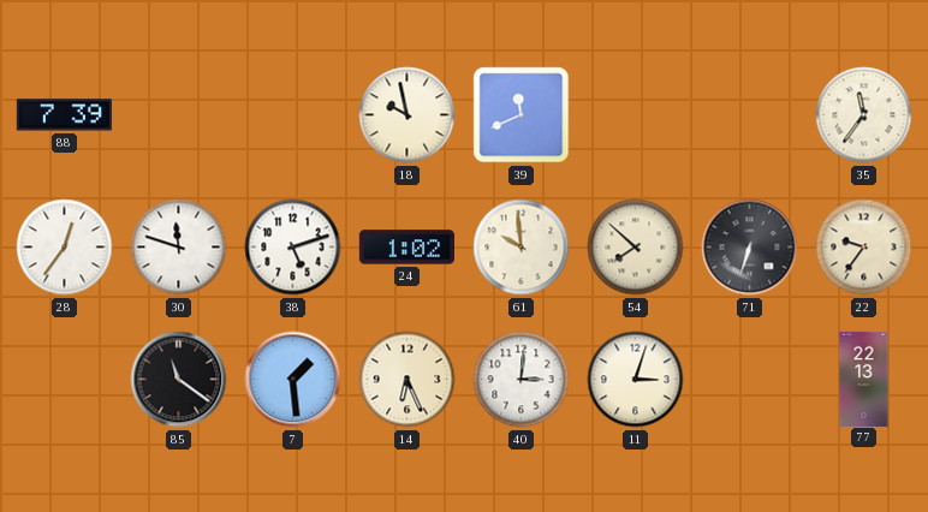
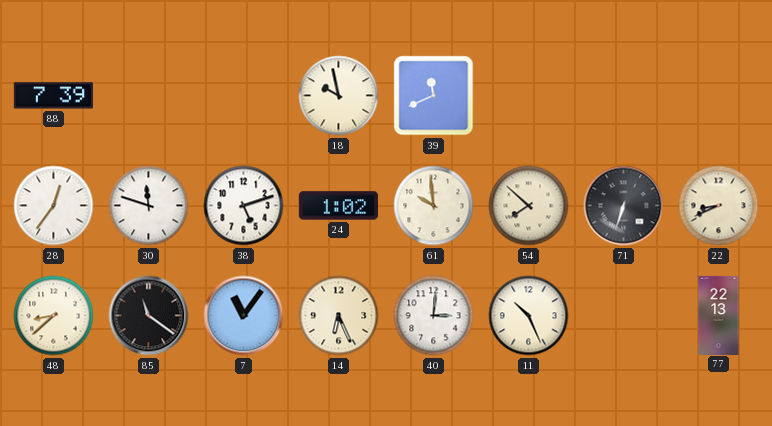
35: 11:36 -> none (864, 115)
22: 9:36 -> 8:41 (719, 206)
48: none -> 8:38 (54, 316)
7: 1:29 -> 11:06 (244, 316)
11: 3:03 -> 10:26 (529, 316)
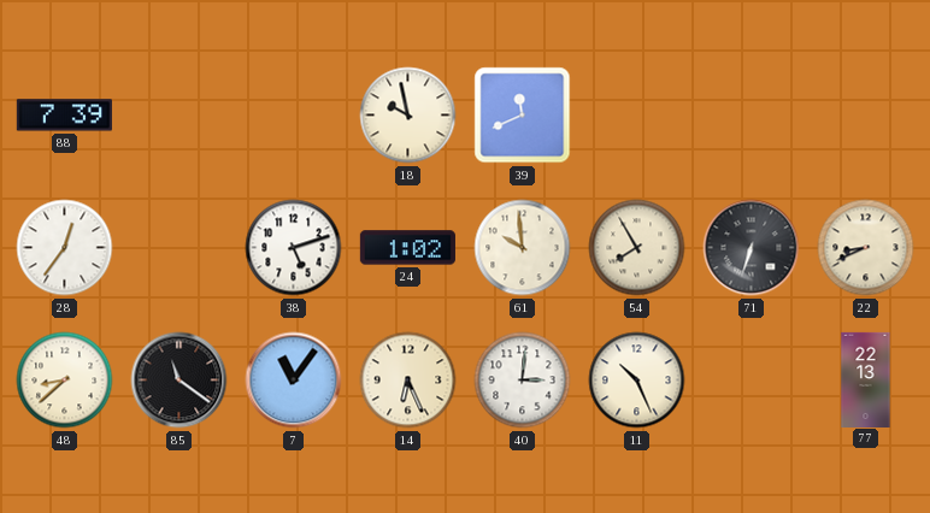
30: 11:48 -> none (149, 206)
54: 7:52 -> 7:55 (637, 248)
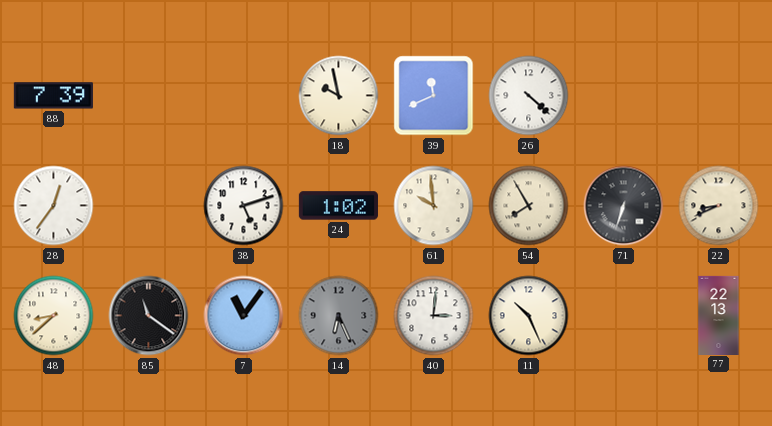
26: none -> 4:22 (529, 96)
14 dial: cream -> grey (339, 316)
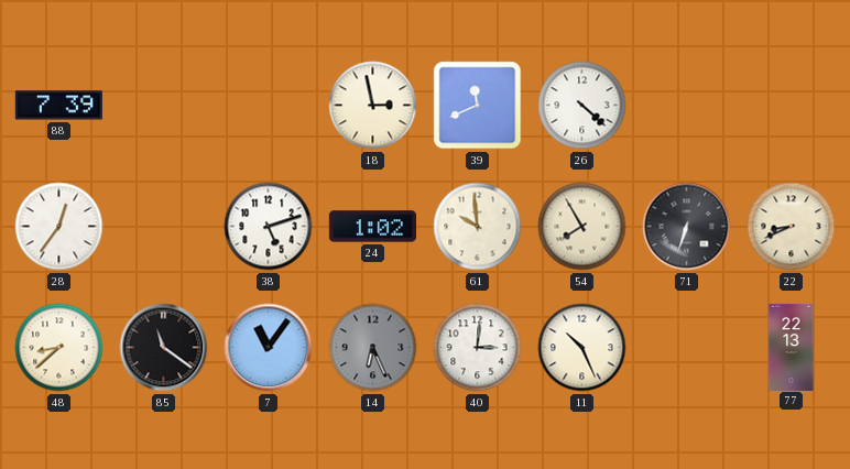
18: 9:58 -> 2:58 (373, 106)
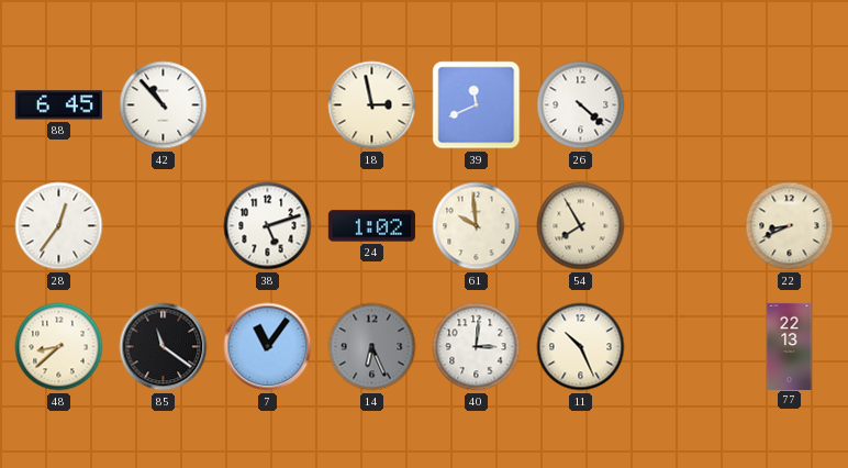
88: 7:39 -> 6:45 (58, 105)
42: none -> 10:53 (164, 105)
71: 6:33 -> none (687, 227)
